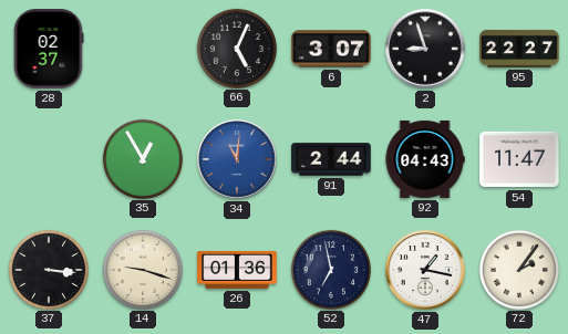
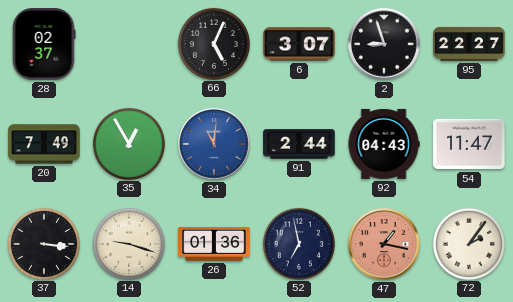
20: none -> 7:49 (44, 144)
47 dial: white -> salmon (384, 244)
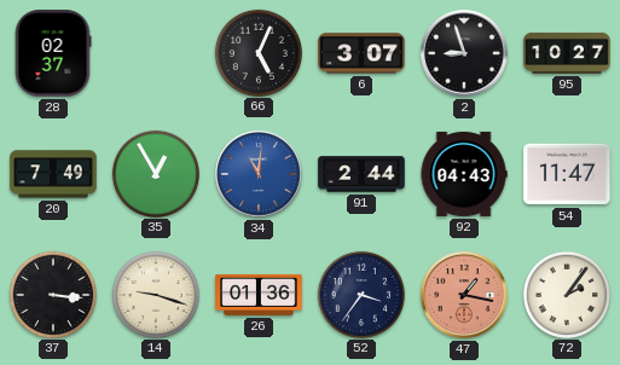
95: 22:27 -> 10:27 (567, 53)
52: 6:58 -> 3:36 (360, 294)
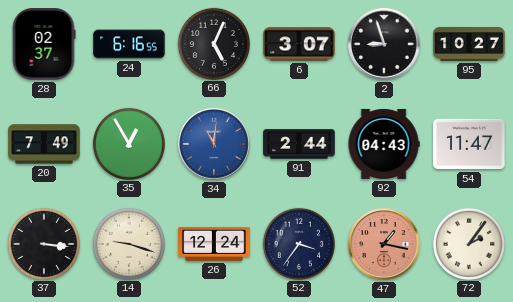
24: none -> 6:16 (129, 44)
26: 01:36 -> 12:24 (214, 244)
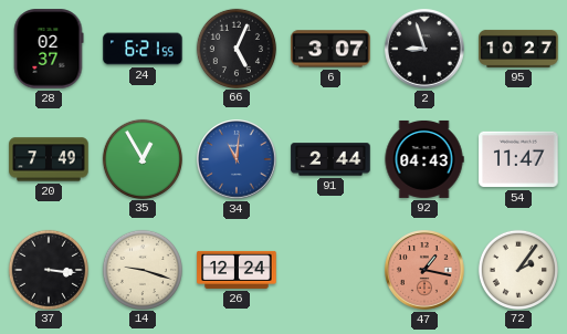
24: 6:16 -> 6:21 (143, 49)
52: 3:36 -> none (298, 243)
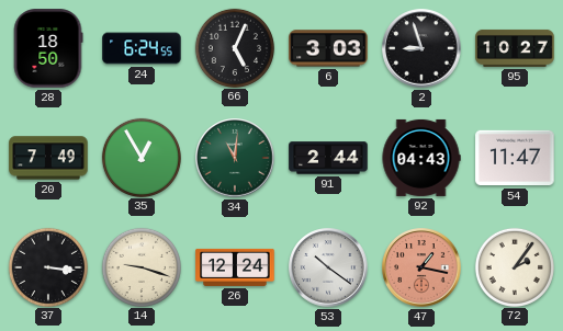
28: 02:37 -> 18:50 (48, 48)
24: 6:21 -> 6:24 (142, 48)
6: 3:07 -> 3:03 (328, 48)
34 dial: blue -> green (235, 158)
53: none -> 10:21 (328, 267)
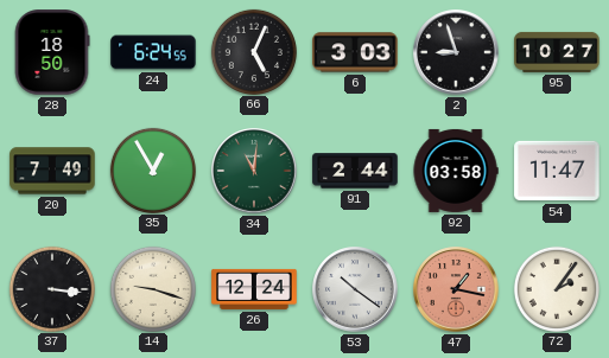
92: 04:43 -> 03:58 (456, 171)
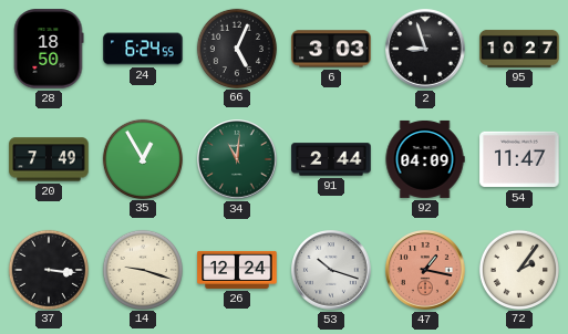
92: 03:58 -> 04:09 (425, 159)
53: 10:21 -> 10:18 (331, 270)
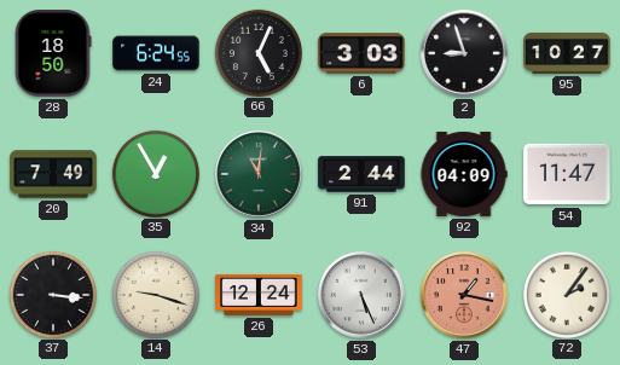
53: 10:18 -> 5:26 (361, 295)
